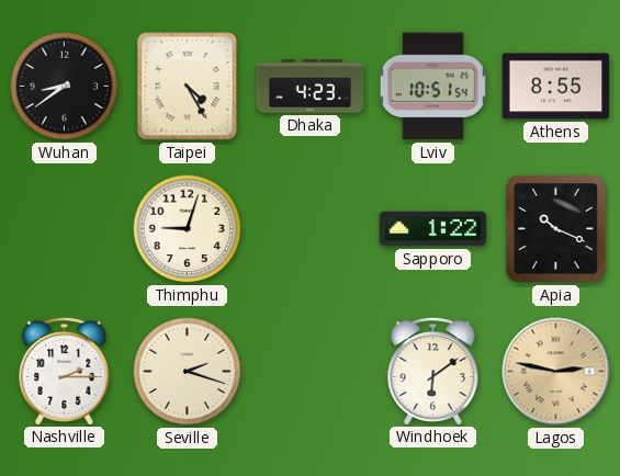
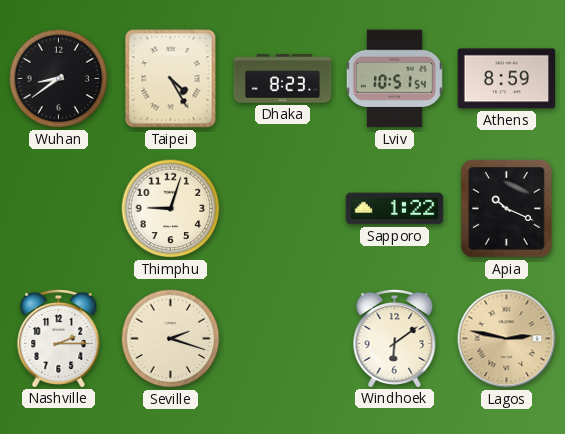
Dhaka: 4:23 -> 8:23 (283, 79)
Athens: 8:55 -> 8:59 (507, 79)
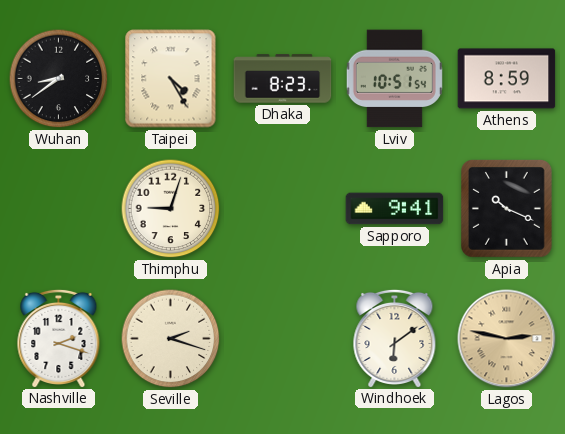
Sapporo: 1:22 -> 9:41 (395, 209)
Nashville: 2:15 -> 2:18 (59, 338)
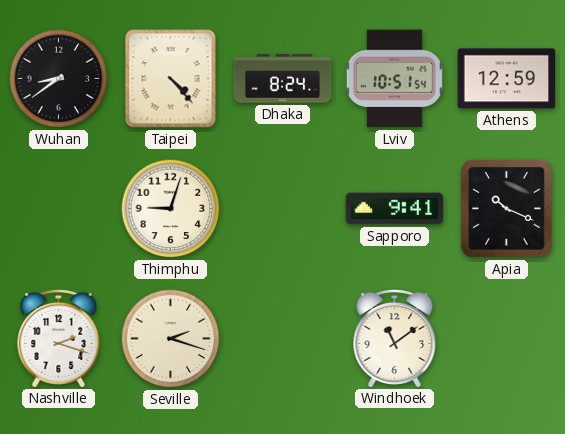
Taipei: 4:25 -> 4:23 (171, 79)
Dhaka: 8:23 -> 8:24 (283, 79)
Athens: 8:59 -> 12:59 (507, 79)
Windhoek: 6:09 -> 11:09 (395, 338)
Lagos: 2:47 -> none (507, 339)
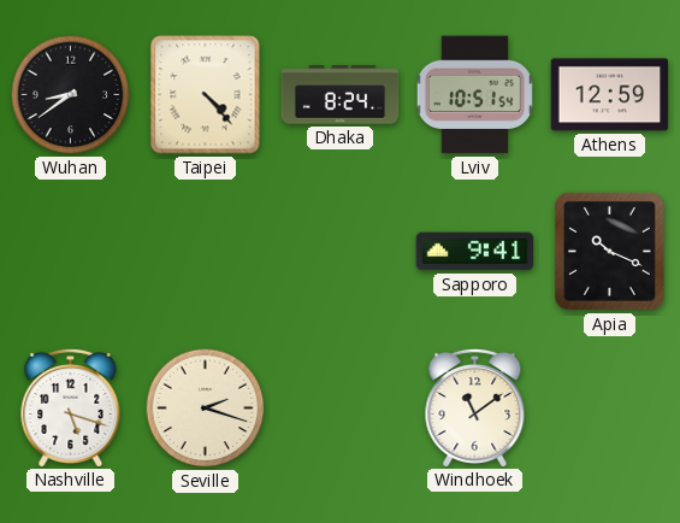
Thimphu: 9:03 -> none (171, 209)
Nashville: 2:18 -> 5:18 (71, 407)
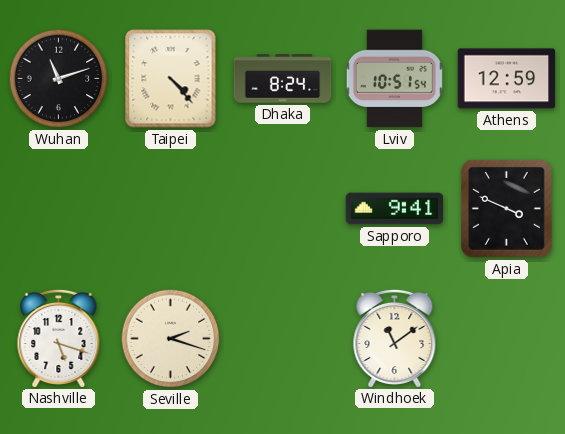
Wuhan: 8:39 -> 11:12 (59, 79)
Apia: 10:19 -> 3:49 (506, 209)
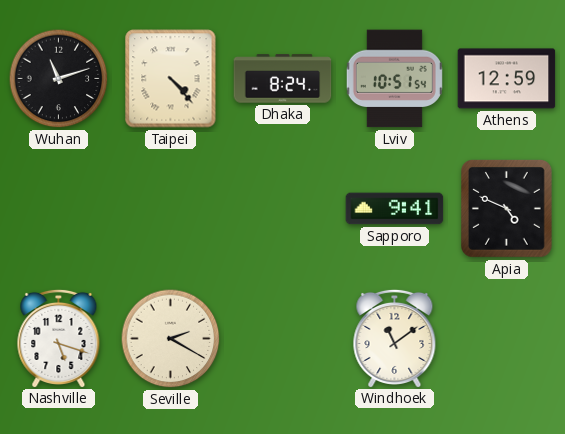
Apia: 3:49 -> 4:49 (506, 209)
Seville: 2:18 -> 2:20 (171, 339)
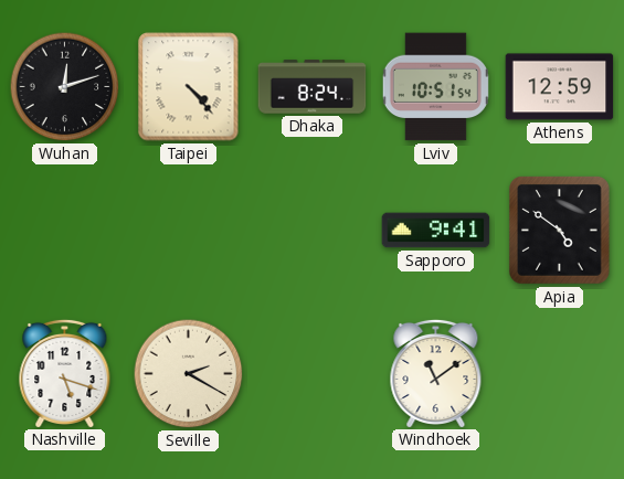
Wuhan: 11:12 -> 12:12 (65, 87)
Apia: 4:49 -> 4:51 (559, 231)
